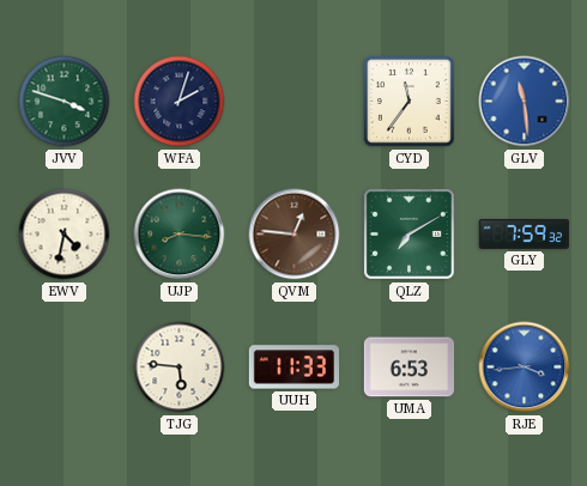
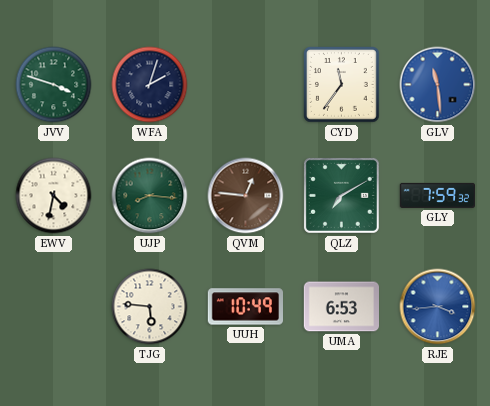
UUH: 11:33 -> 10:49 (245, 307)
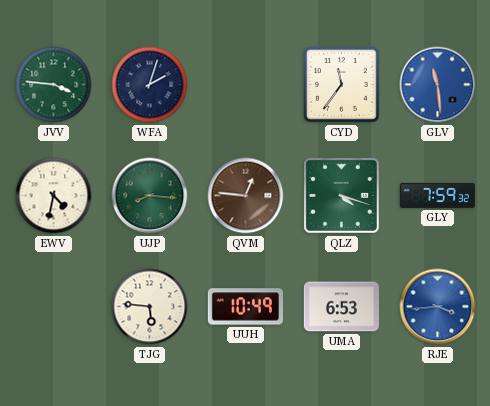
JVV: 3:48 -> 3:46 (54, 85)
QLZ: 7:10 -> 4:18 (341, 195)
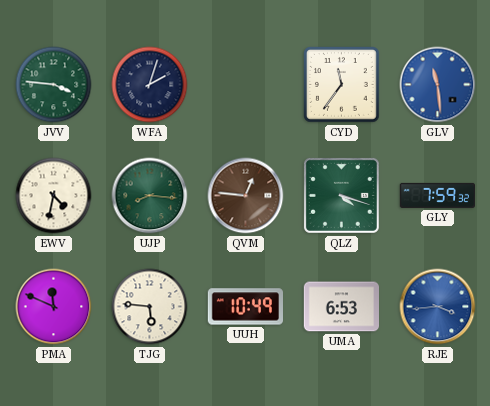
PMA: none -> 11:49 (54, 307)
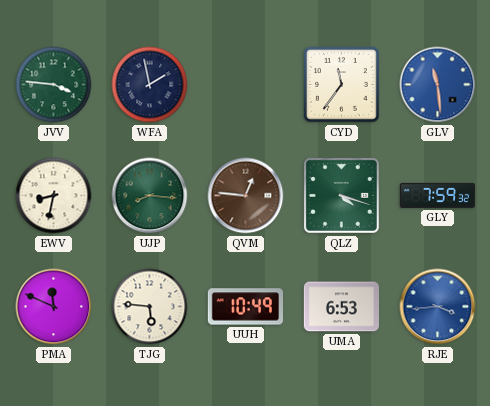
WFA: 2:03 -> 1:58 (150, 85)
EWV: 4:32 -> 8:32 (54, 196)
